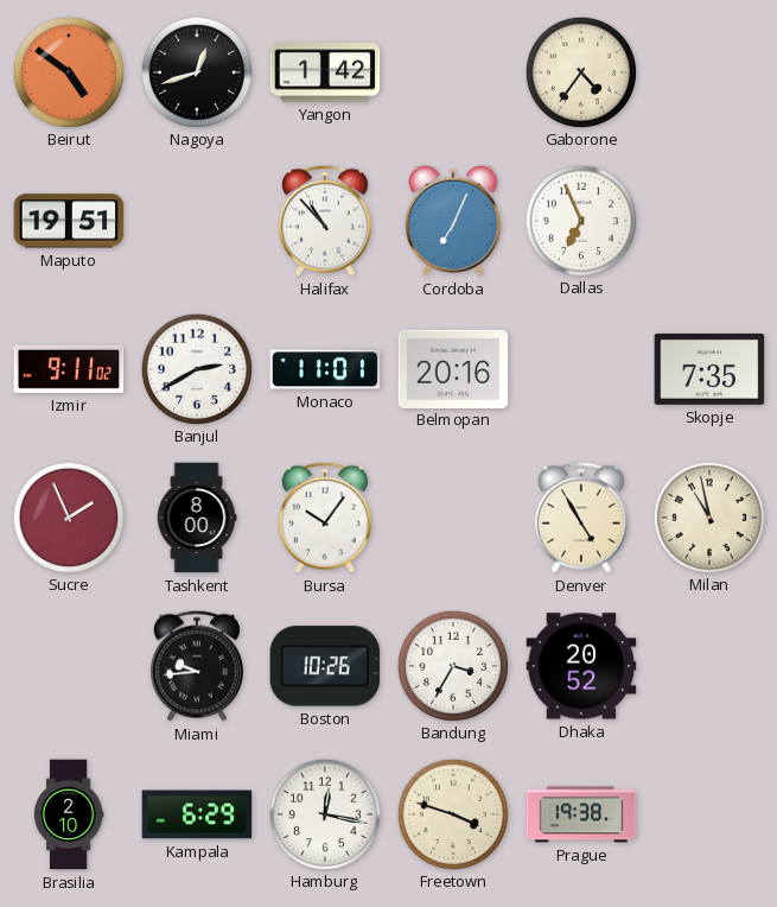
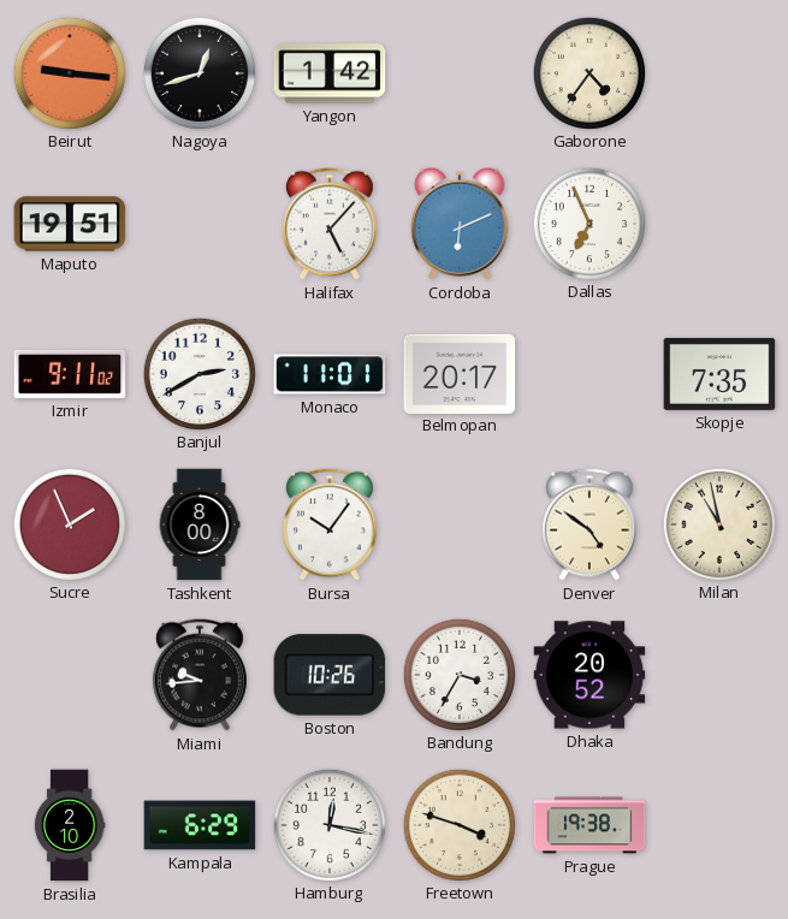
Beirut: 4:51 -> 9:16 (69, 72)
Halifax: 10:53 -> 5:07 (330, 224)
Cordoba: 7:04 -> 6:11 (460, 224)
Belmopan: 20:16 -> 20:17 (460, 373)
Denver: 4:55 -> 4:51 (589, 524)
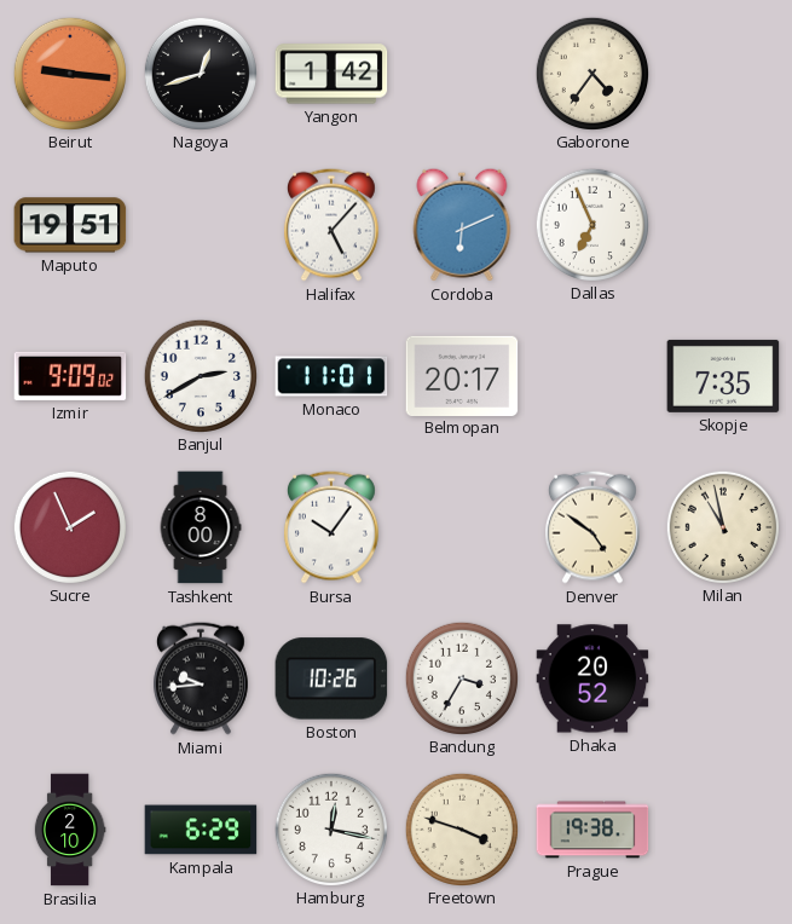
Izmir: 9:11 -> 9:09 (70, 376)
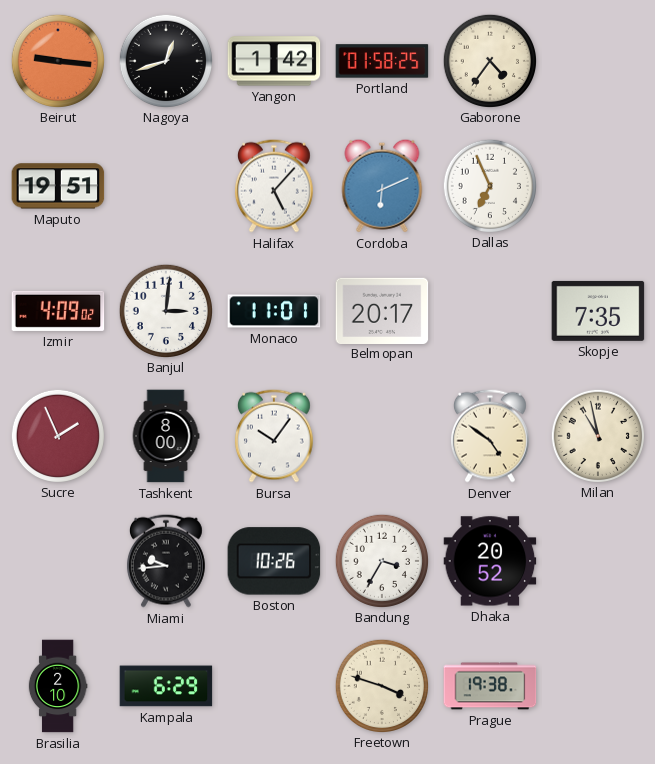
Portland: none -> 01:58 (382, 61)
Izmir: 9:09 -> 4:09 (58, 311)
Banjul: 2:40 -> 3:01 (165, 310)
Hamburg: 12:17 -> none (330, 828)
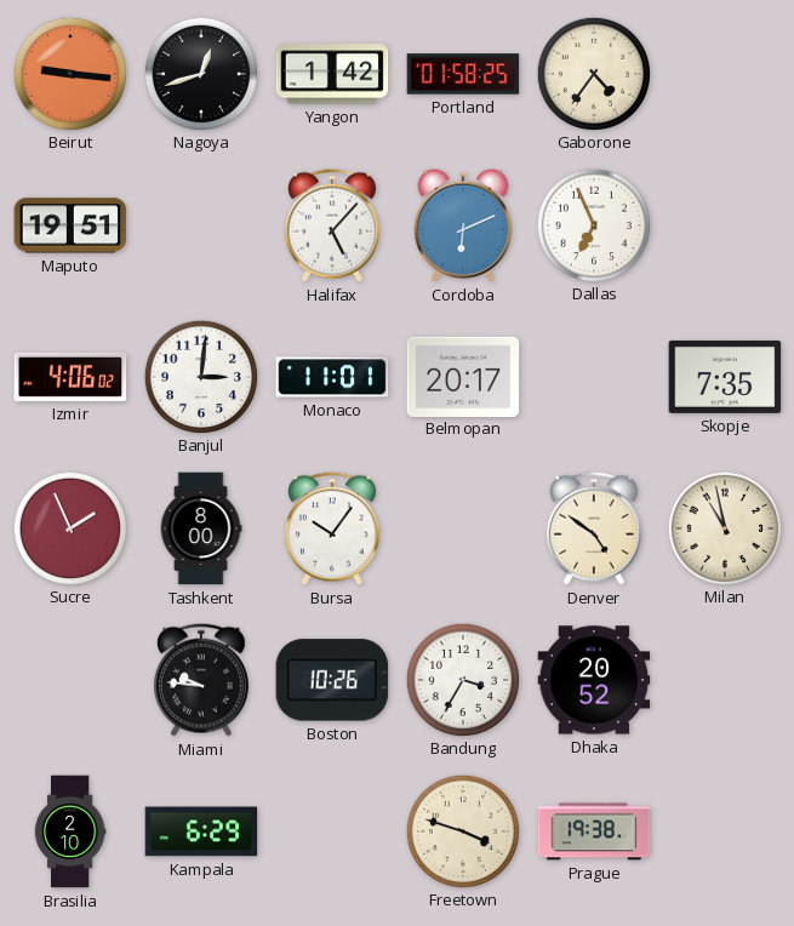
Izmir: 4:09 -> 4:06 (70, 377)
Miami: 9:44 -> 9:46 (201, 680)
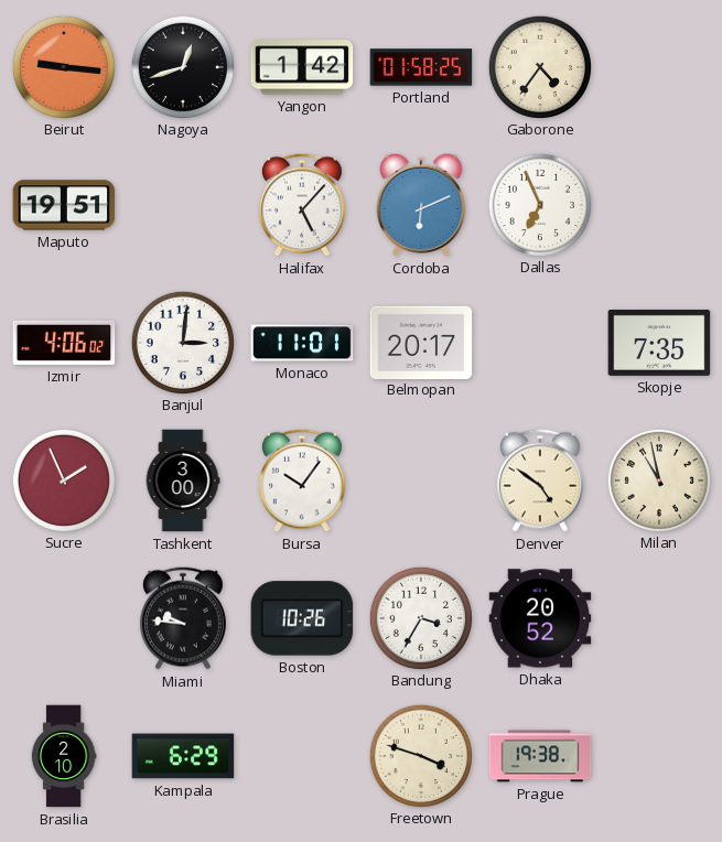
Tashkent: 8:00 -> 3:00 (183, 481)
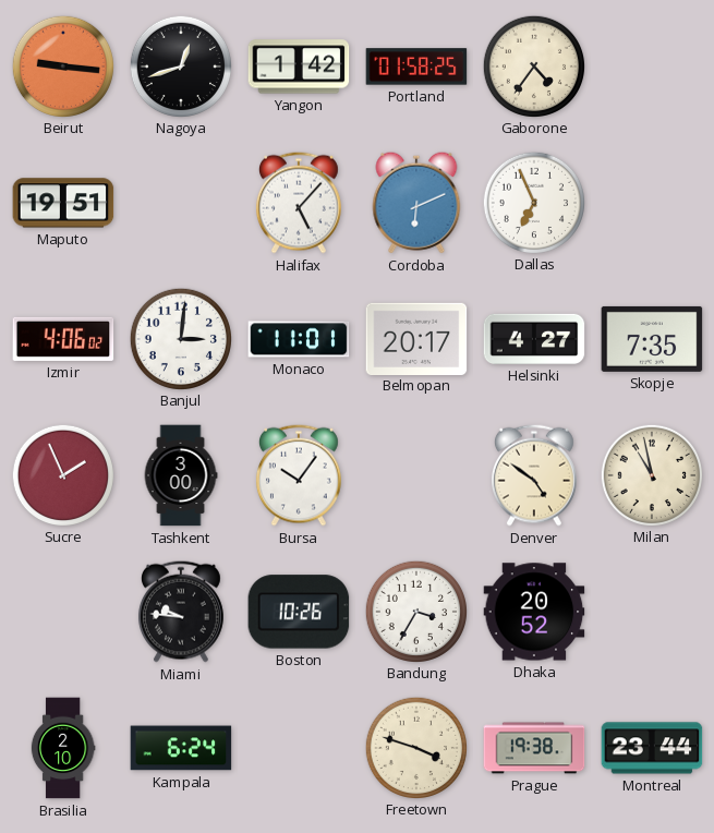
Helsinki: none -> 4:27 (534, 339)
Kampala: 6:29 -> 6:24 (181, 748)
Montreal: none -> 23:44 (652, 748)
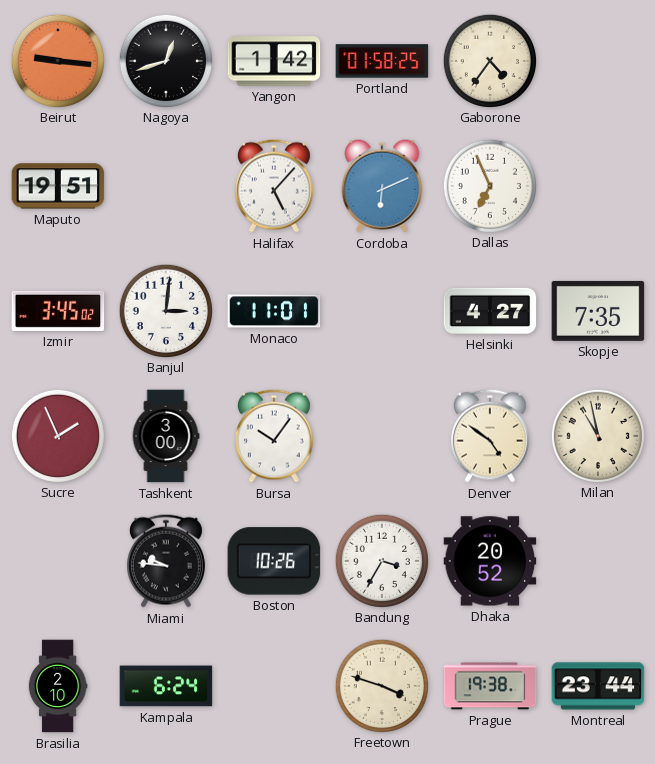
Izmir: 4:06 -> 3:45 (58, 311)
Belmopan: 20:17 -> none (416, 338)
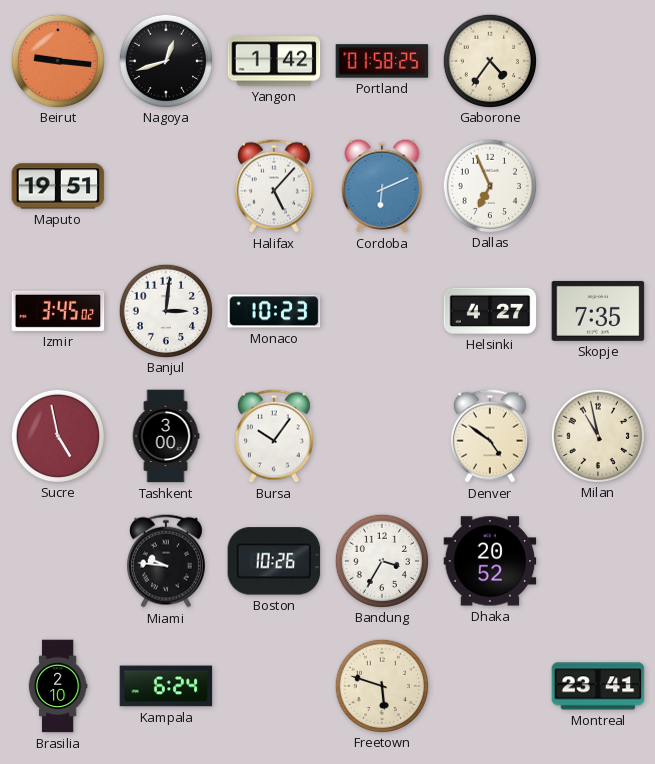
Monaco: 11:01 -> 10:23 (274, 311)
Sucre: 1:56 -> 4:58 (57, 435)
Freetown: 3:48 -> 5:48 (381, 685)
Prague: 19:38 -> none (490, 686)
Montreal: 23:44 -> 23:41 (598, 686)
